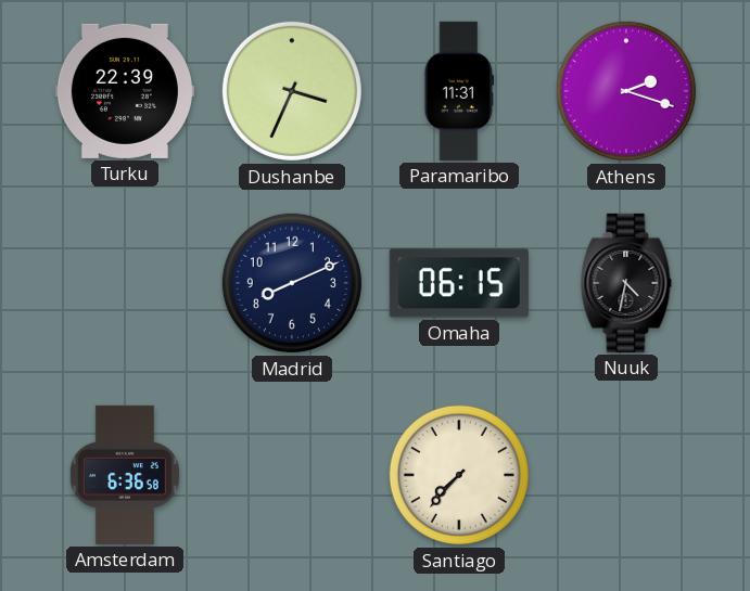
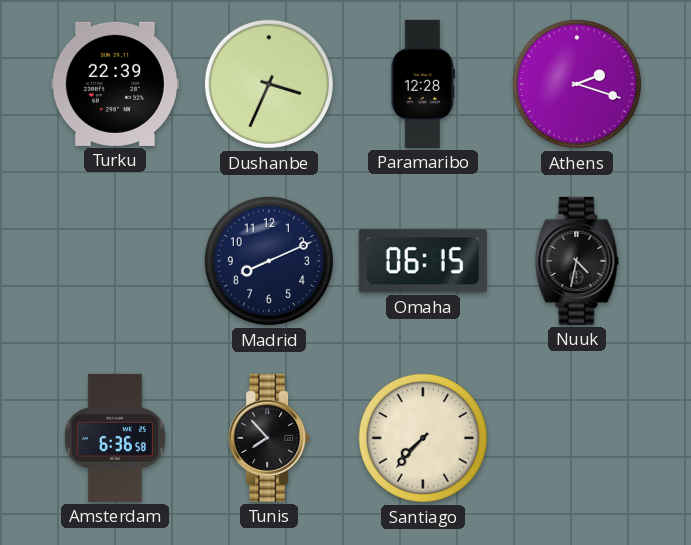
Paramaribo: 11:31 -> 12:28 (423, 84)
Tunis: none -> 7:53 (269, 438)
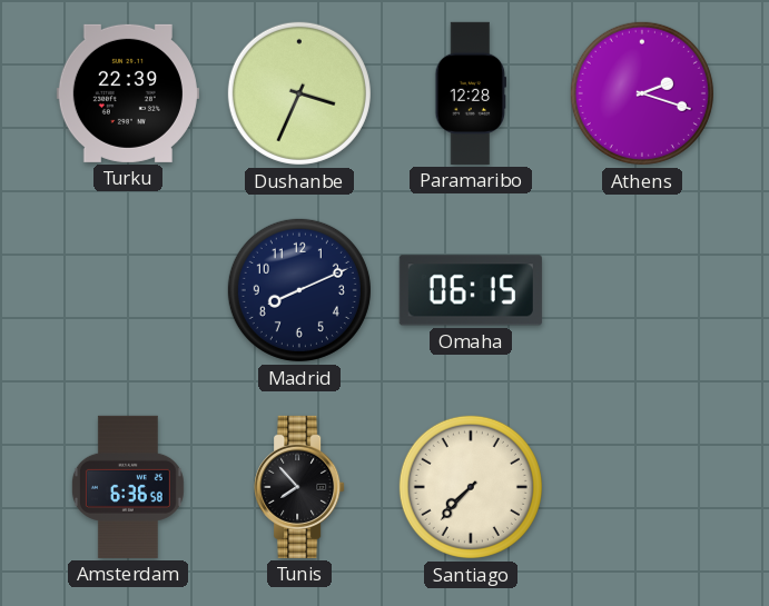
Nuuk: 4:32 -> none (577, 261)
